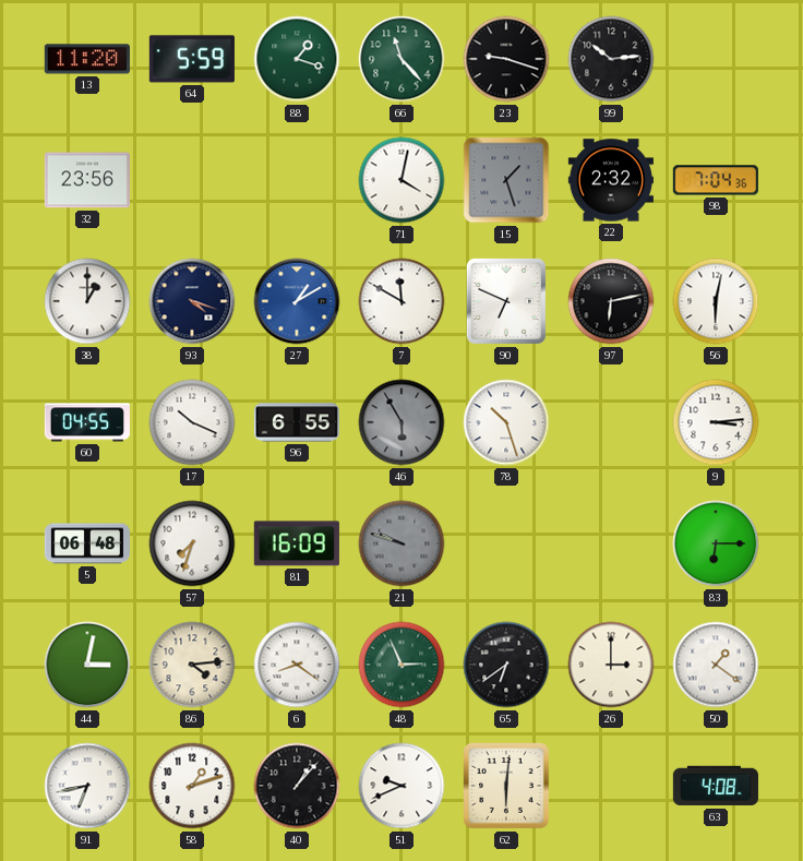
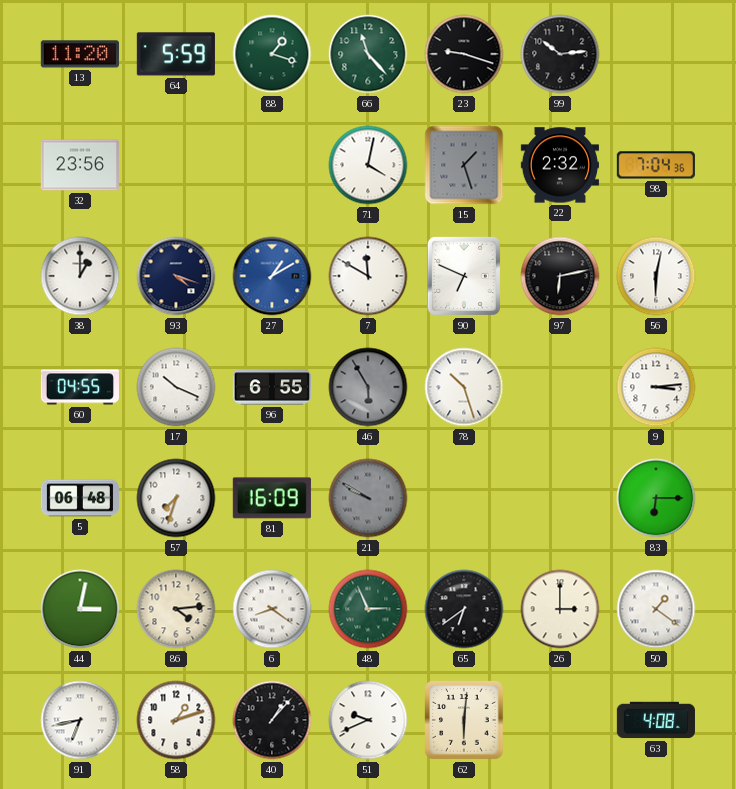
21: 9:48 -> 9:50 (368, 498)
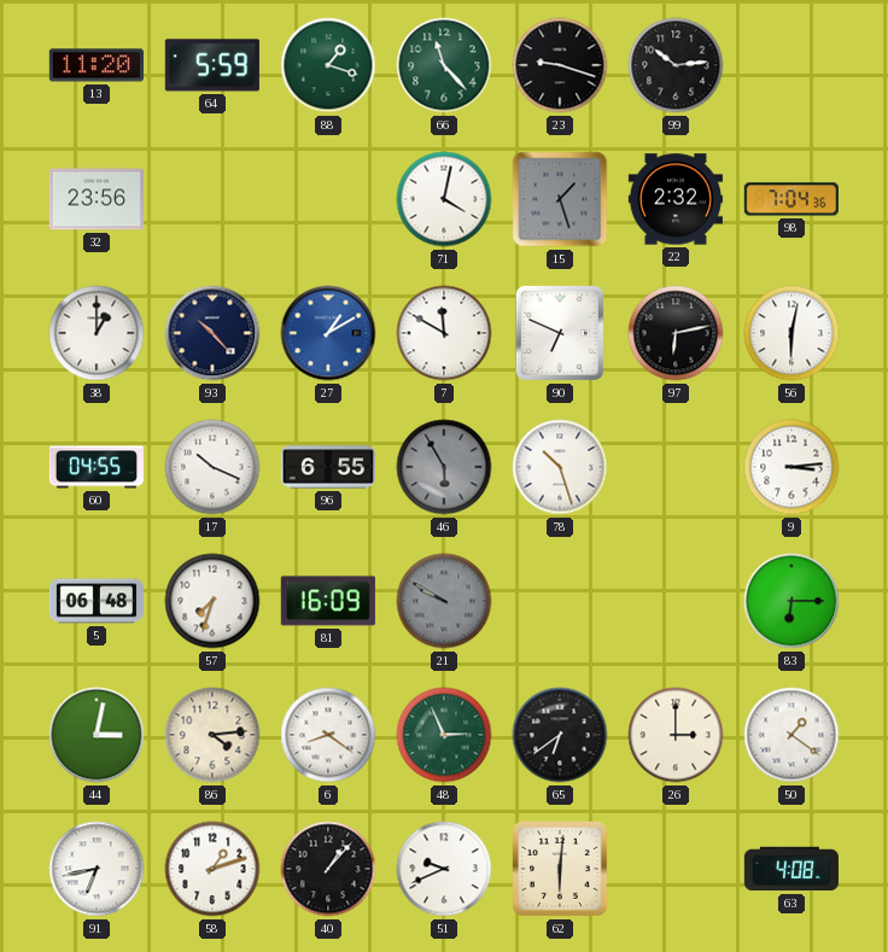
93: 4:18 -> 10:23 (212, 333)
